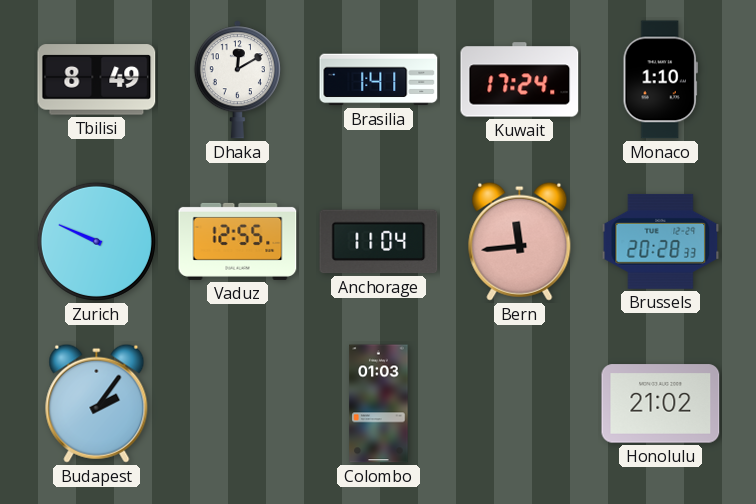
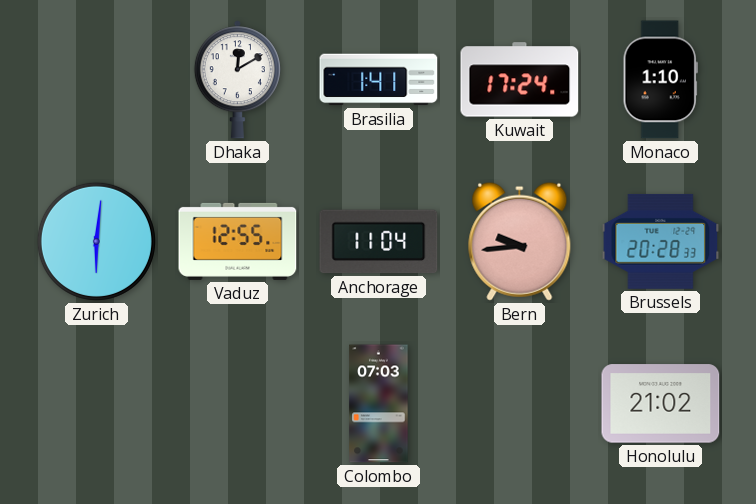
Tbilisi: 8:49 -> none (97, 80)
Zurich: 9:49 -> 6:01 (96, 241)
Bern: 11:44 -> 9:44 (520, 241)
Budapest: 2:06 -> none (97, 403)
Colombo: 01:03 -> 07:03 (379, 404)
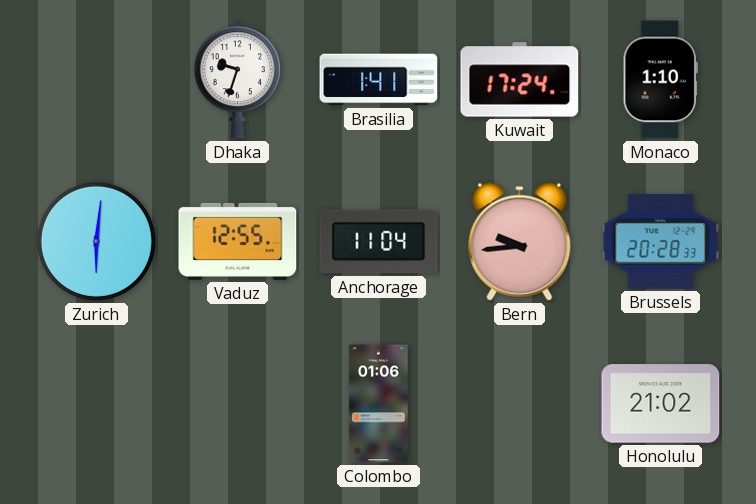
Dhaka: 12:10 -> 9:33 (237, 80)
Colombo: 07:03 -> 01:06 (379, 404)
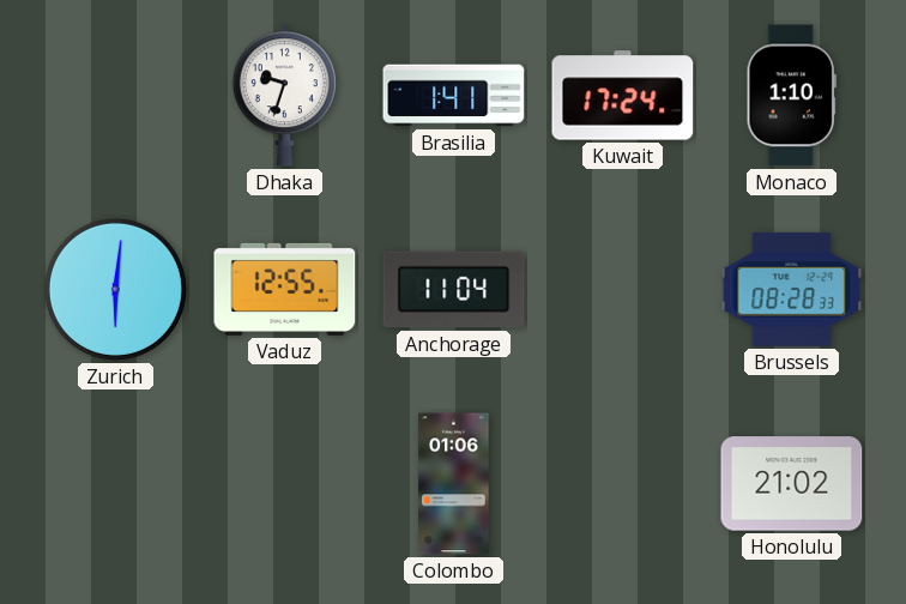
Bern: 9:44 -> none (520, 241)
Brussels: 20:28 -> 08:28 (792, 289)
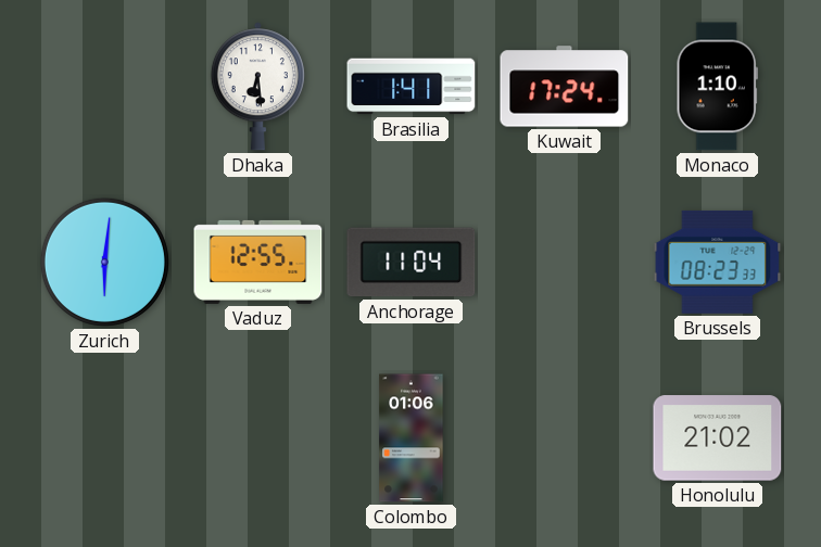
Dhaka: 9:33 -> 6:29 (257, 87)
Brussels: 08:28 -> 08:23 (718, 262)
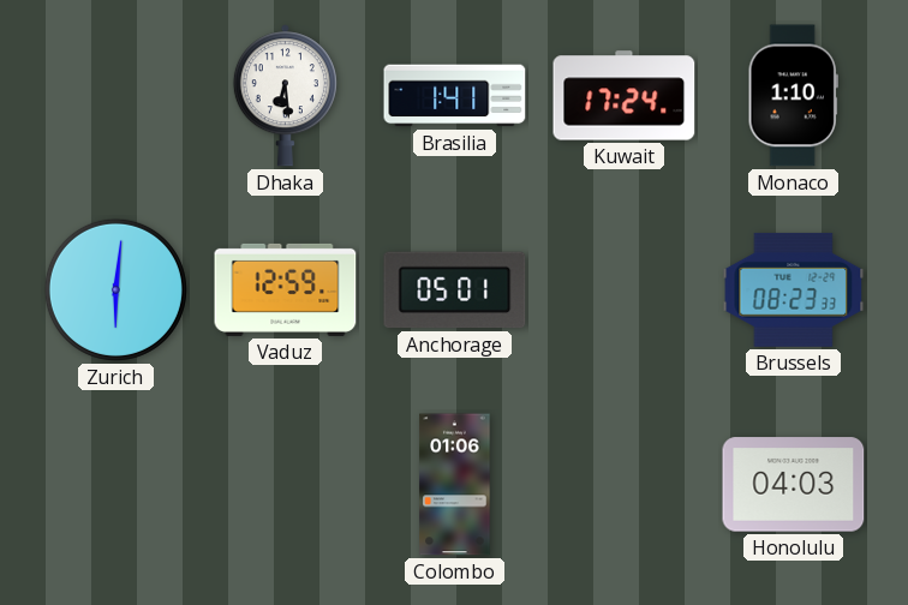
Vaduz: 12:55 -> 12:59 (286, 289)
Anchorage: 11:04 -> 05:01 (455, 290)
Honolulu: 21:02 -> 04:03 (794, 485)
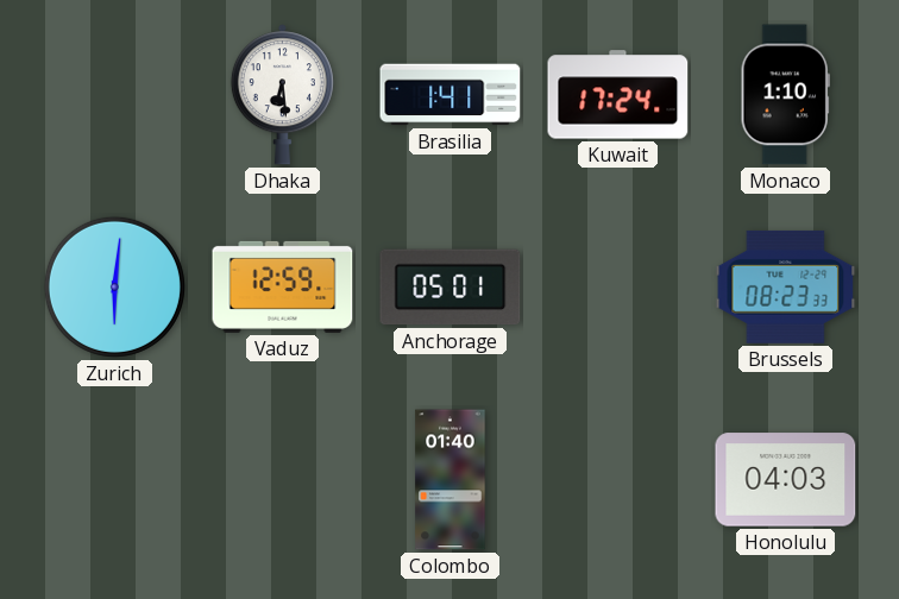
Colombo: 01:06 -> 01:40 (451, 480)
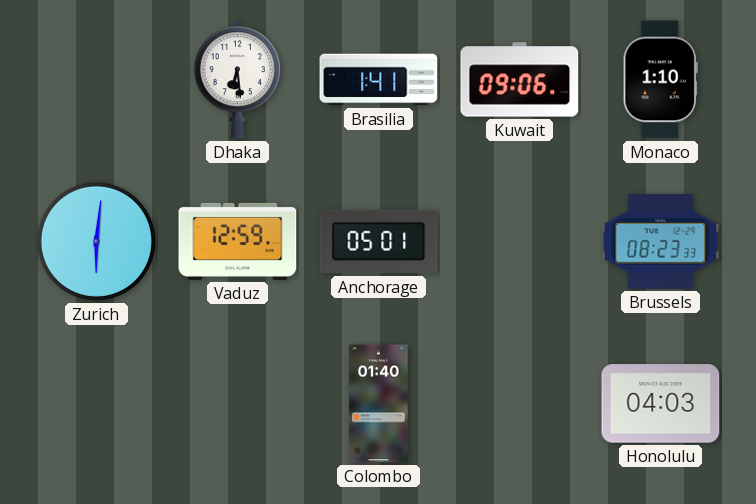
Kuwait: 17:24 -> 09:06 (520, 80)
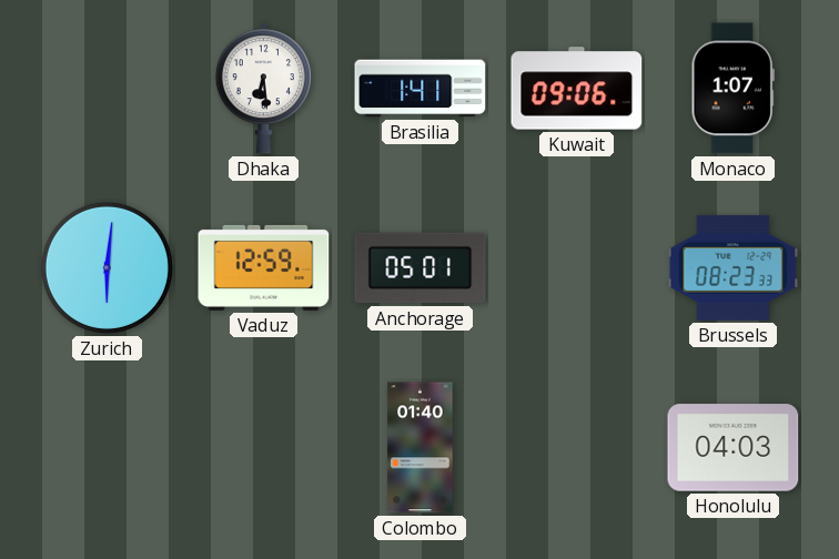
Monaco: 1:10 -> 1:07 (732, 89)
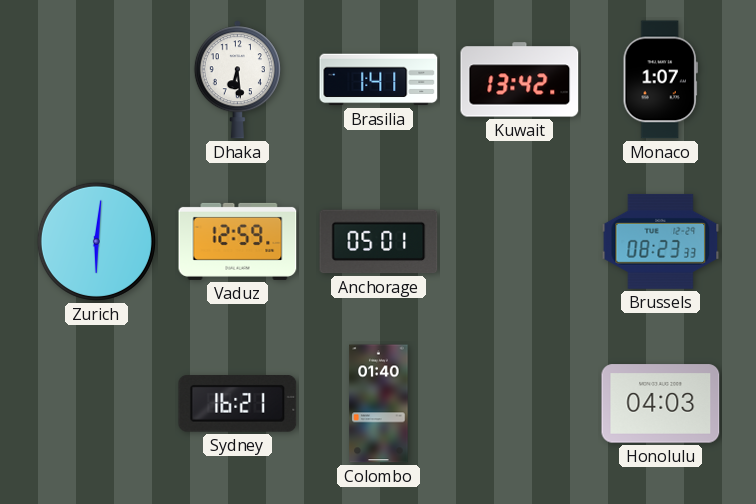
Kuwait: 09:06 -> 13:42 (520, 80)
Sydney: none -> 16:21 (238, 404)
